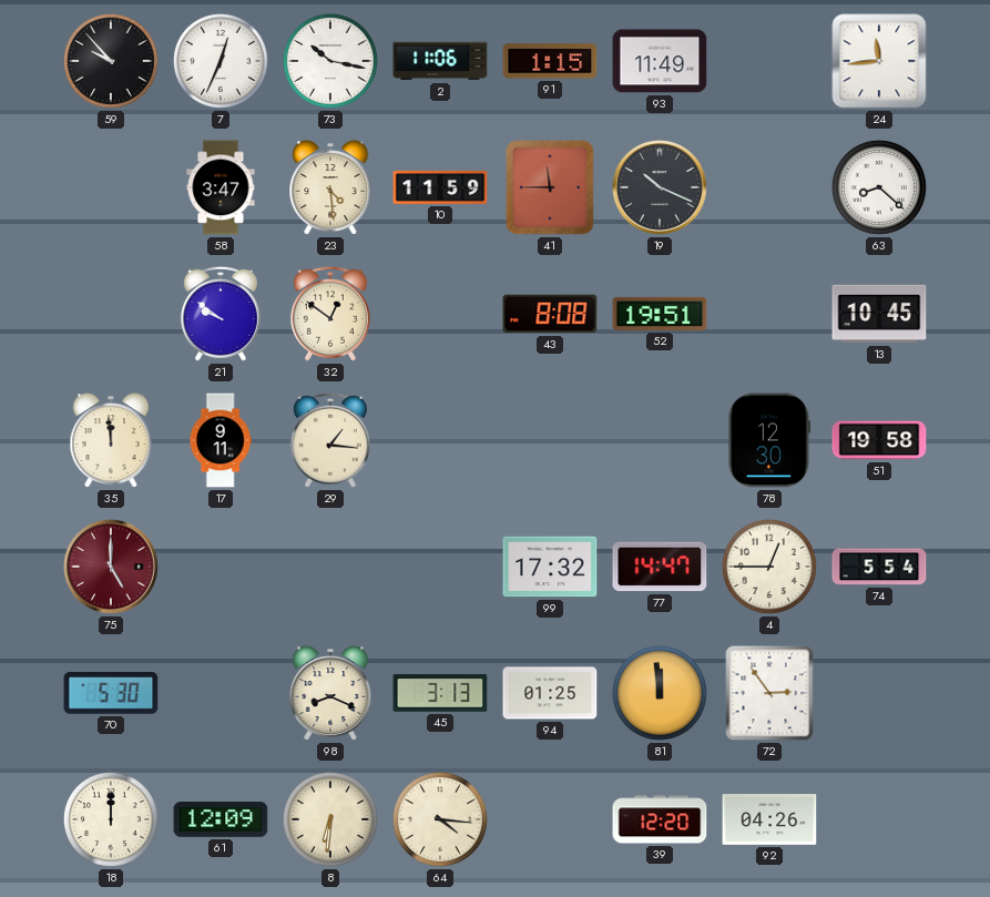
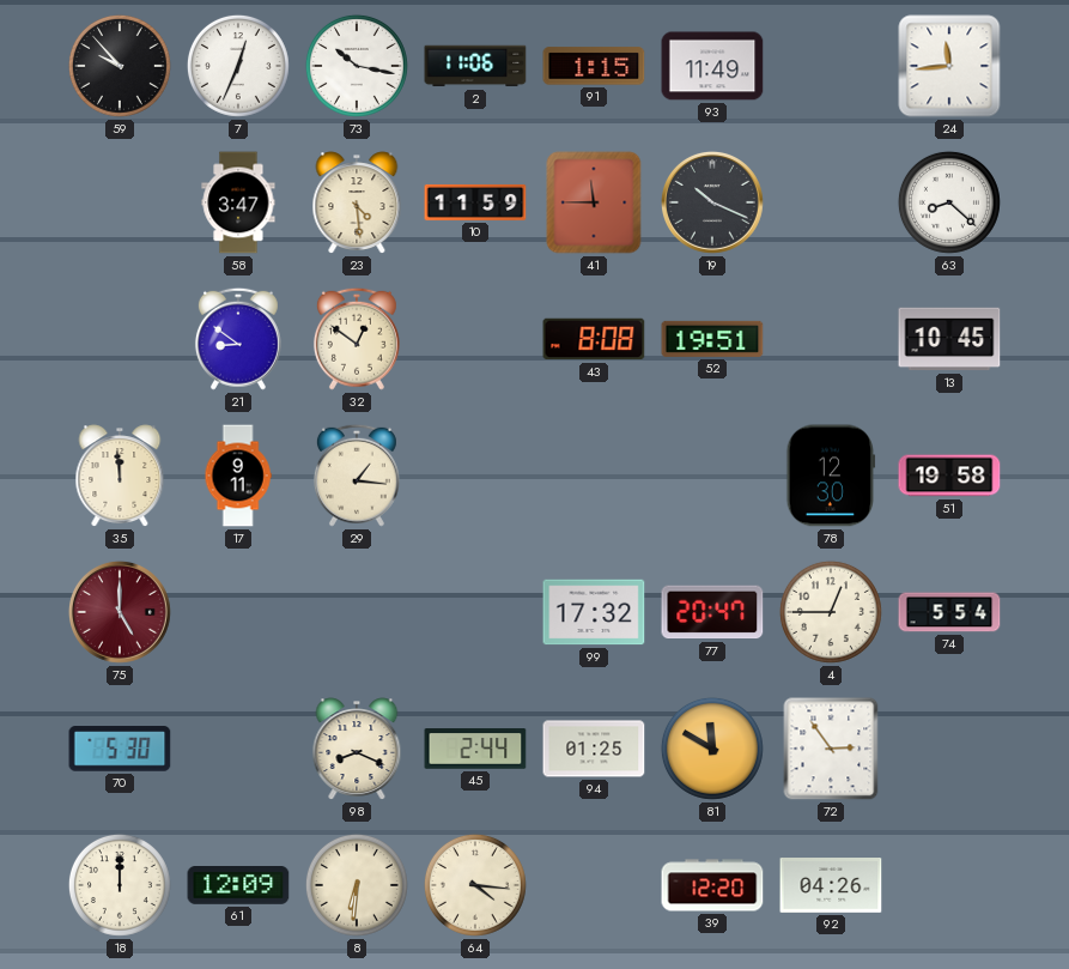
21: 9:51 -> 8:51 (238, 339)
77: 14:47 -> 20:47 (712, 612)
45: 3:13 -> 2:44 (475, 749)
81: 11:59 -> 11:50 (712, 749)
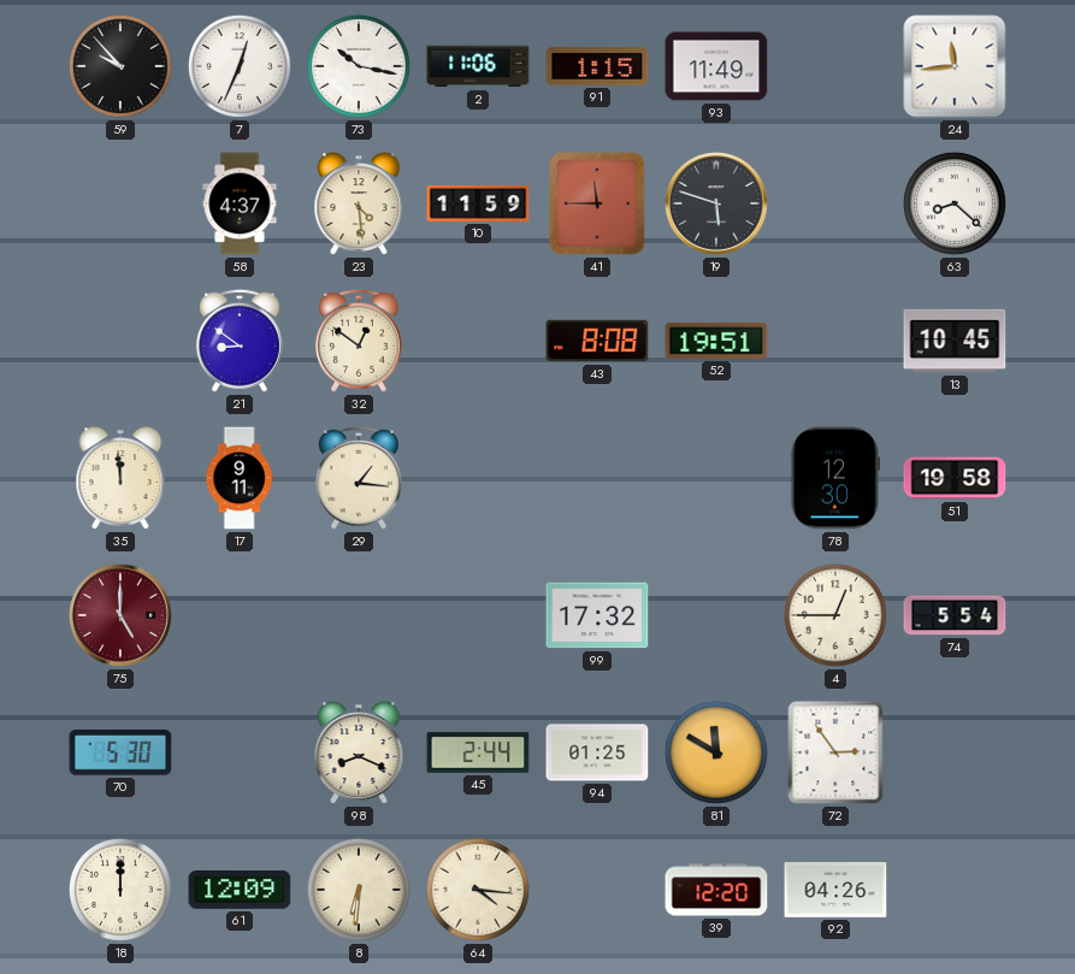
58: 3:47 -> 4:37 (240, 203)
19: 10:19 -> 5:48 (716, 205)
77: 20:47 -> none (712, 612)
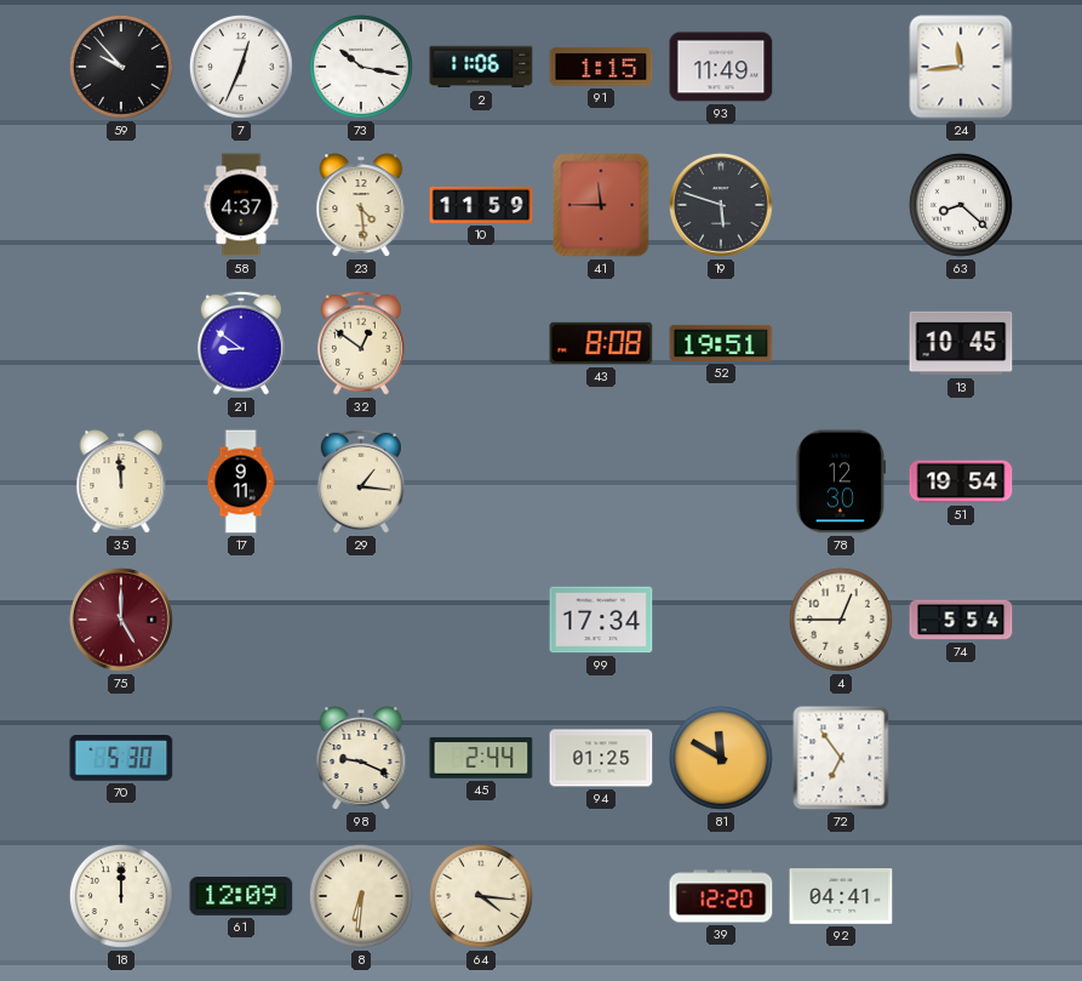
51: 19:58 -> 19:54 (961, 481)
99: 17:32 -> 17:34 (601, 620)
98: 8:19 -> 9:19 (361, 758)
72: 2:54 -> 6:54 (841, 758)
92: 04:26 -> 04:41 (841, 897)
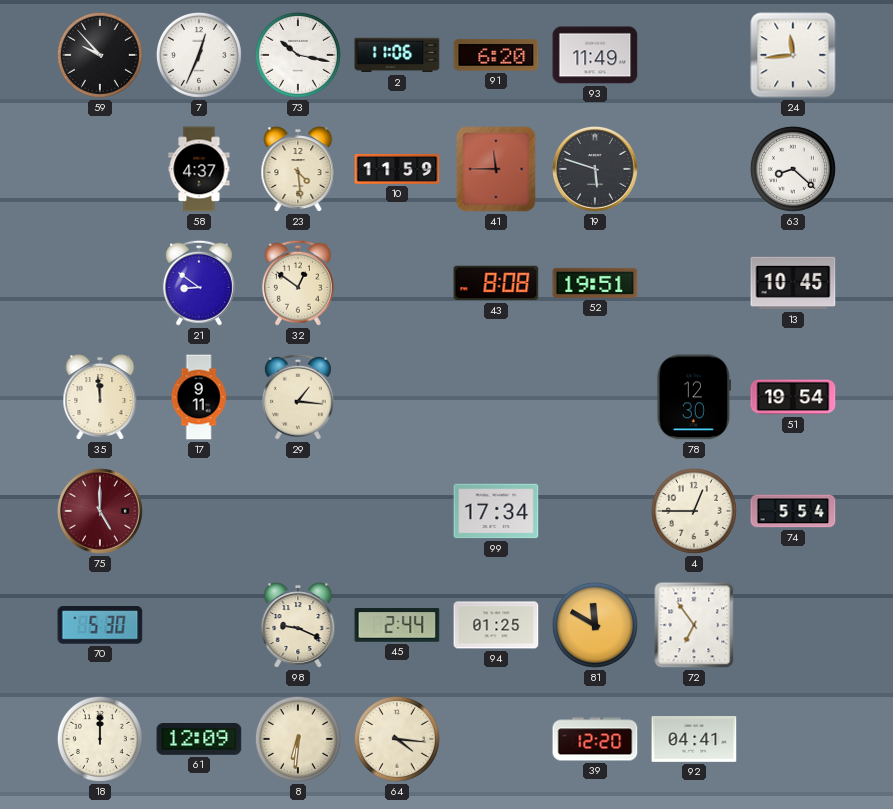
91: 1:15 -> 6:20 (496, 55)
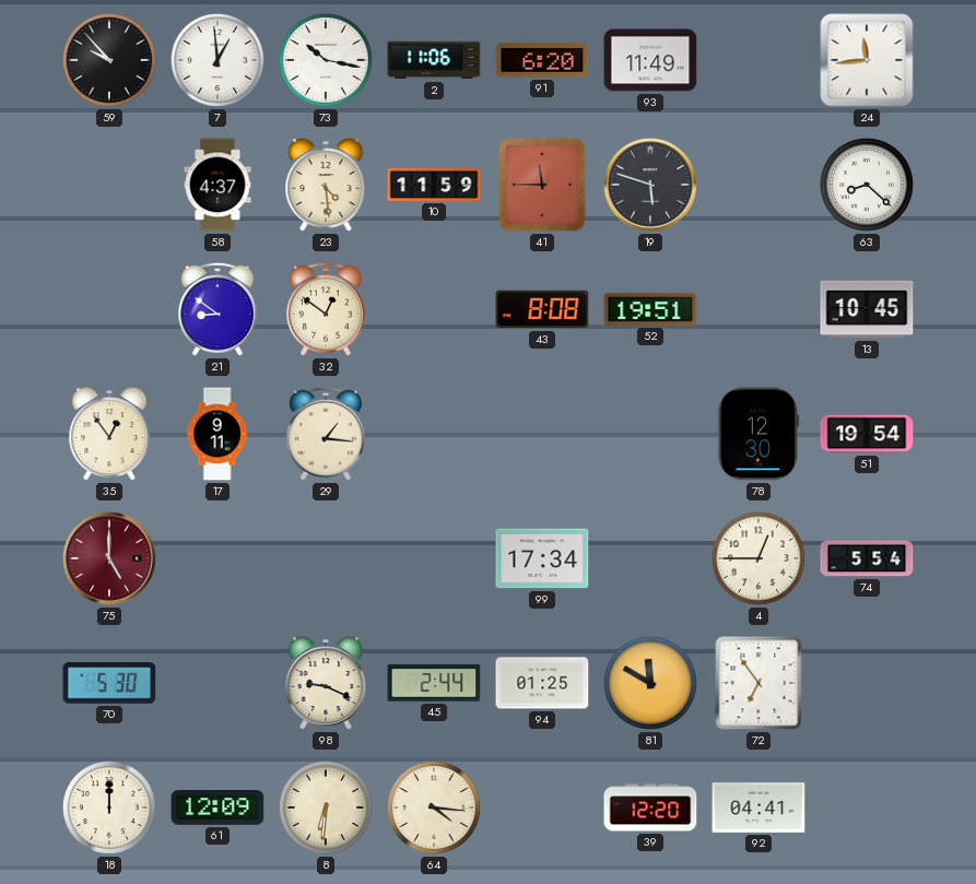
7: 12:34 -> 12:59 (217, 60)
35: 11:59 -> 12:54 (109, 434)
